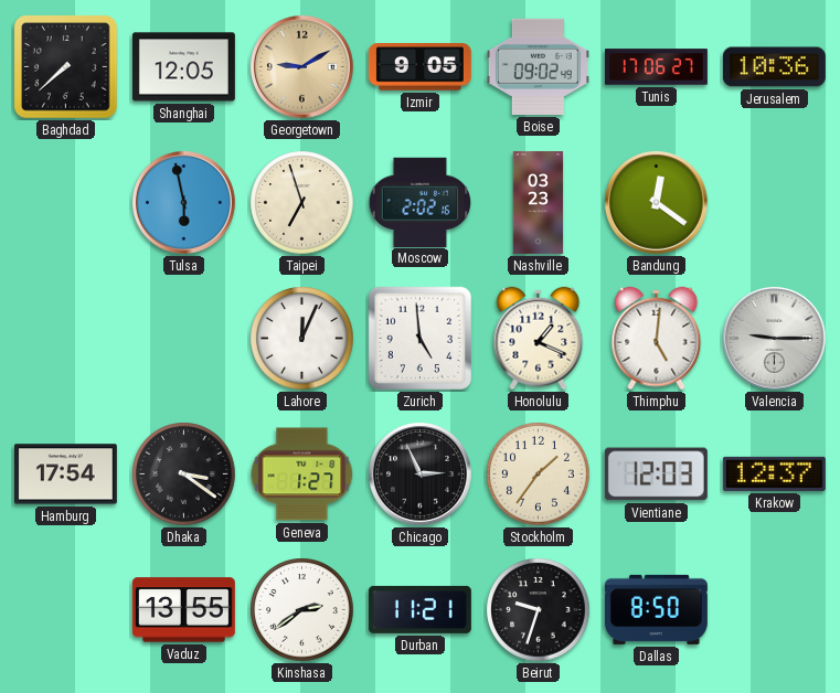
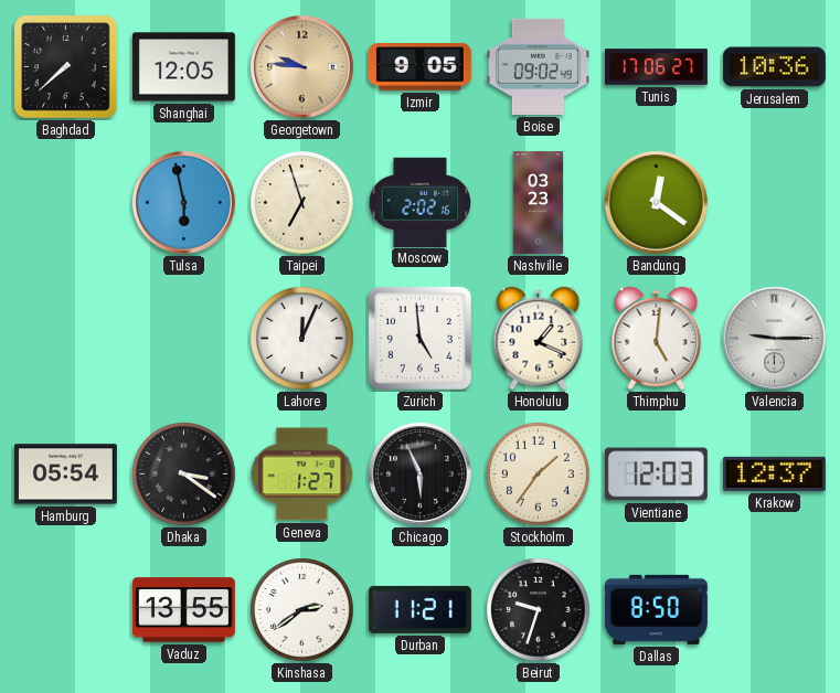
Georgetown: 9:10 -> 9:46 (302, 67)
Hamburg: 17:54 -> 05:54 (65, 475)
Chicago: 2:56 -> 5:56 (421, 475)
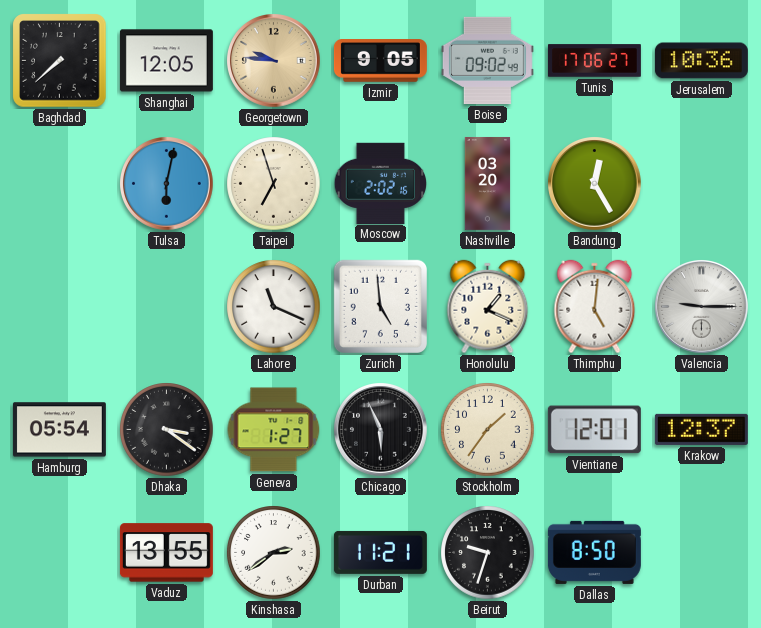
Tulsa: 5:58 -> 6:02 (167, 184)
Nashville: 03:23 -> 03:20 (488, 183)
Bandung: 12:21 -> 12:25 (595, 184)
Lahore: 12:04 -> 11:19 (274, 307)
Vientiane: 12:03 -> 12:01 (594, 430)
